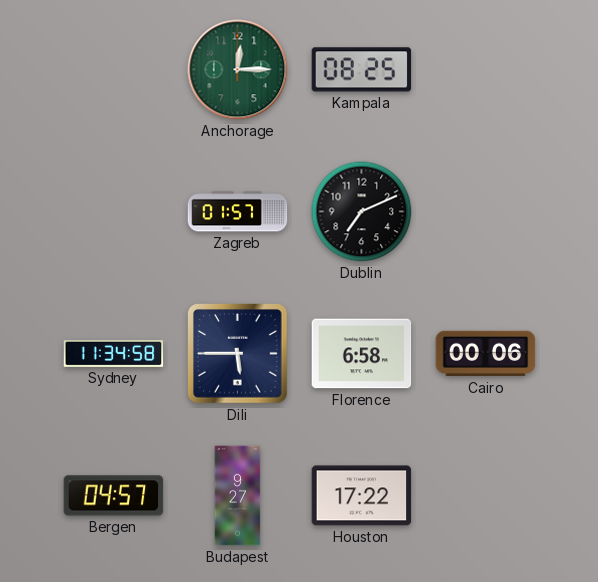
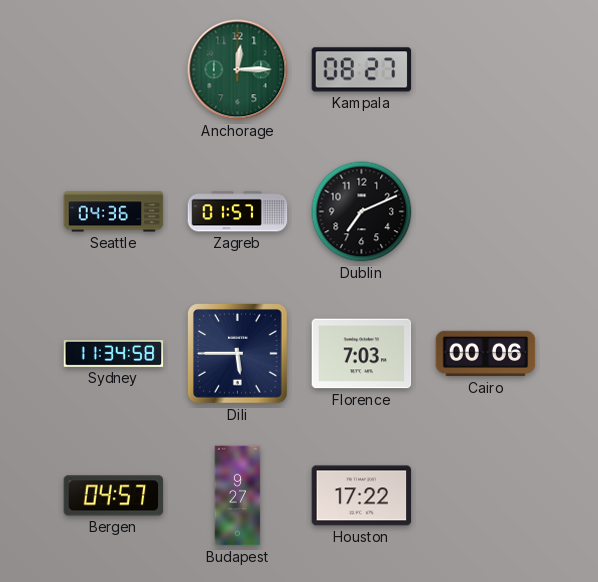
Kampala: 08:25 -> 08:27 (362, 70)
Seattle: none -> 04:36 (114, 212)
Florence: 6:58 -> 7:03 (362, 354)
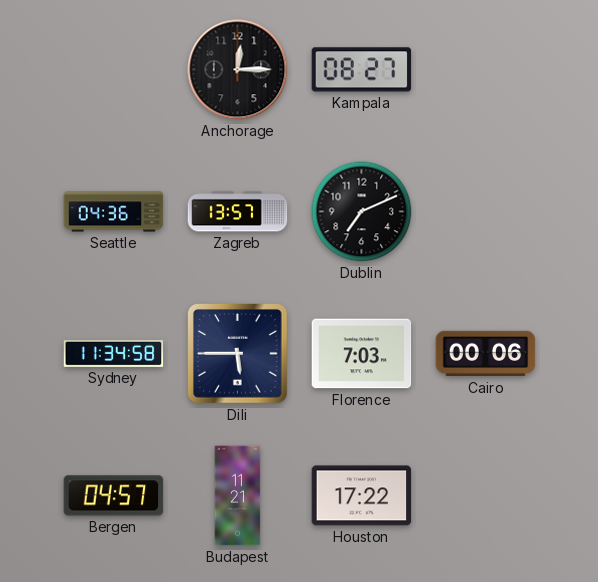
Anchorage dial: green -> black (238, 70)
Zagreb: 01:57 -> 13:57 (238, 212)
Budapest: 9:27 -> 11:21 (238, 496)
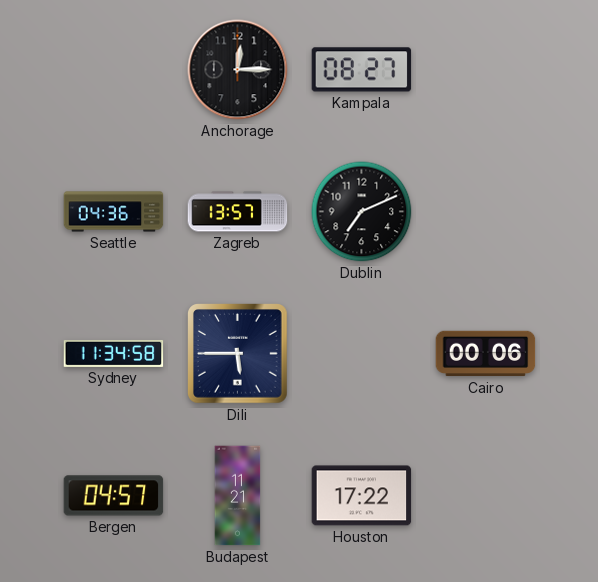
Florence: 7:03 -> none (362, 354)
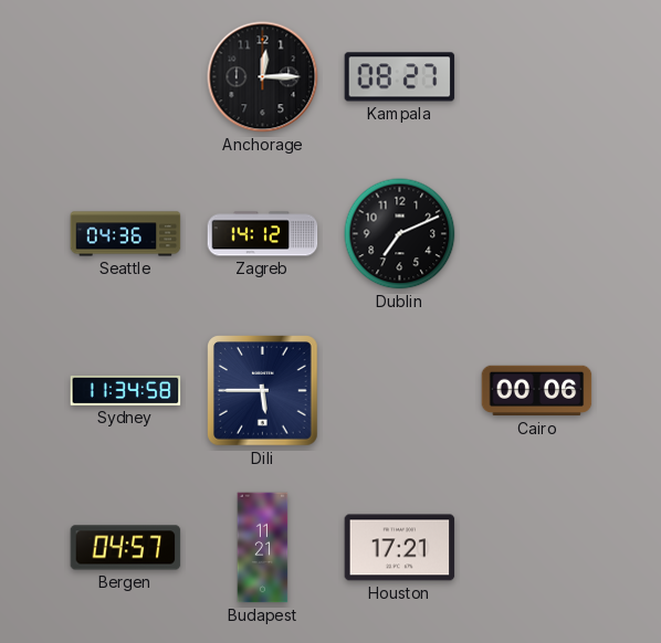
Zagreb: 13:57 -> 14:12 (263, 234)
Houston: 17:22 -> 17:21 (400, 548)
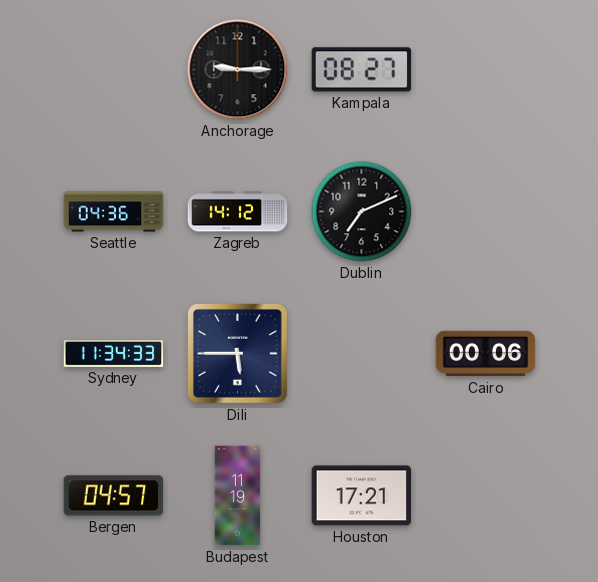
Anchorage: 12:15 -> 9:15 (238, 70)
Sydney: 11:34:58 -> 11:34:33 (114, 353)
Budapest: 11:21 -> 11:19 (238, 496)
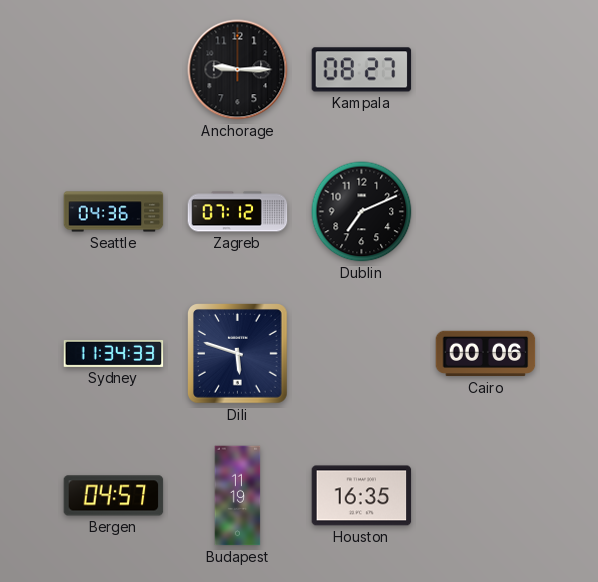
Zagreb: 14:12 -> 07:12 (238, 212)
Dili: 5:45 -> 5:48 (238, 354)
Houston: 17:21 -> 16:35 (362, 496)
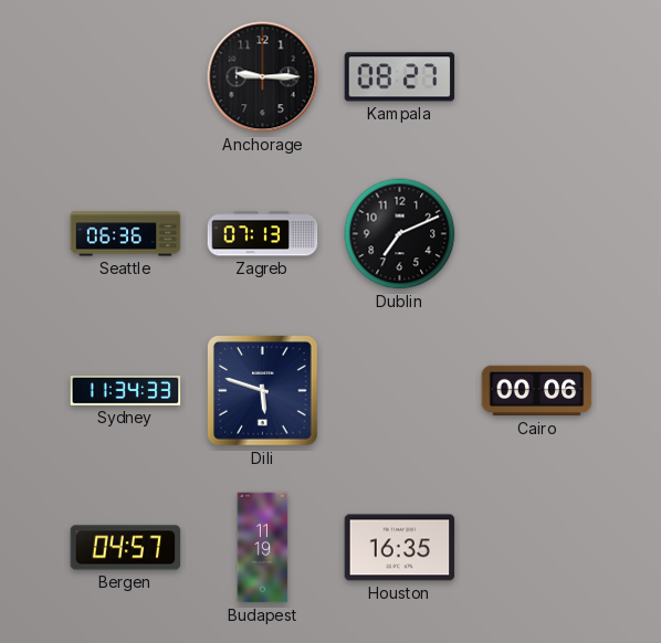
Seattle: 04:36 -> 06:36 (126, 234)
Zagreb: 07:12 -> 07:13 (263, 234)
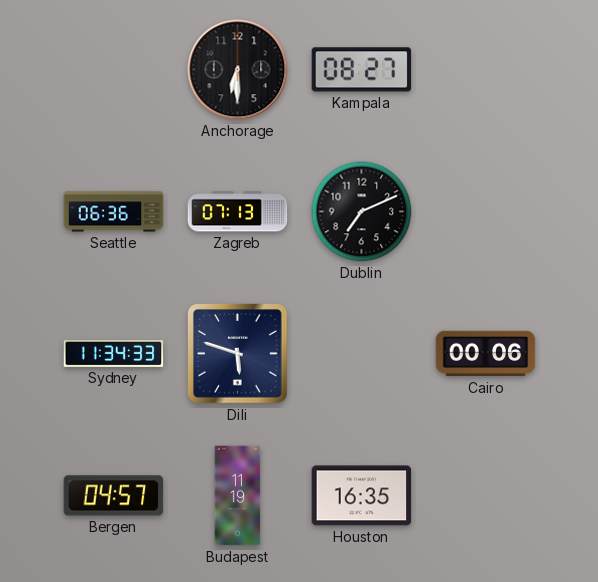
Anchorage: 9:15 -> 6:30 (238, 70)
